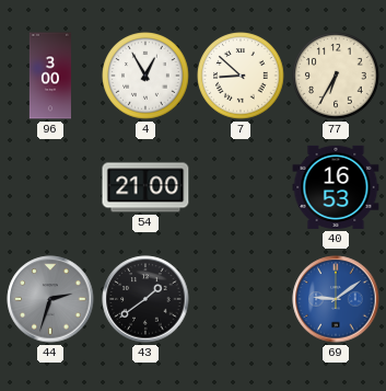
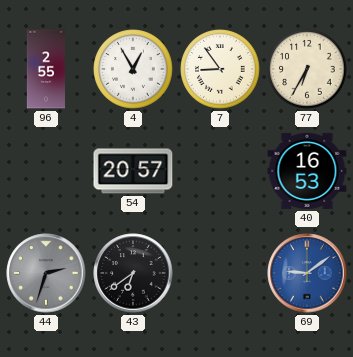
96: 3:00 -> 2:55 (46, 69)
7: 8:52 -> 8:54 (220, 69)
54: 21:00 -> 20:57 (133, 171)
43: 1:39 -> 6:39 (133, 273)
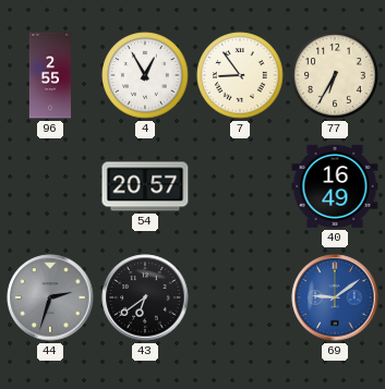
40: 16:53 -> 16:49 (335, 186)
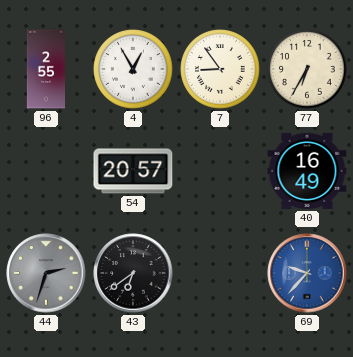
69: 9:09 -> 9:37 (307, 273)
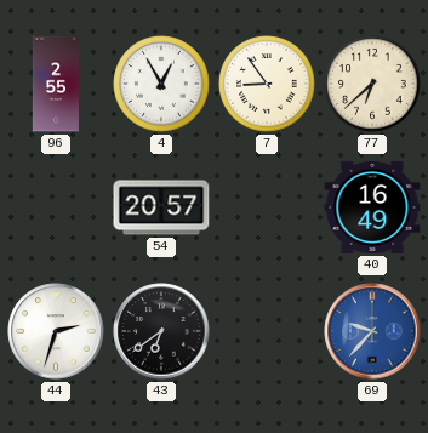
77: 6:35 -> 6:38 (372, 84)
44 dial: grey -> white (56, 331)
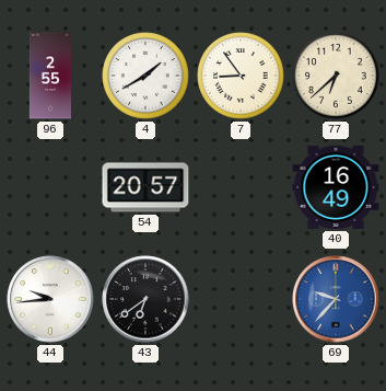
4: 12:55 -> 1:40 (145, 76)
44: 2:33 -> 9:44 (50, 299)
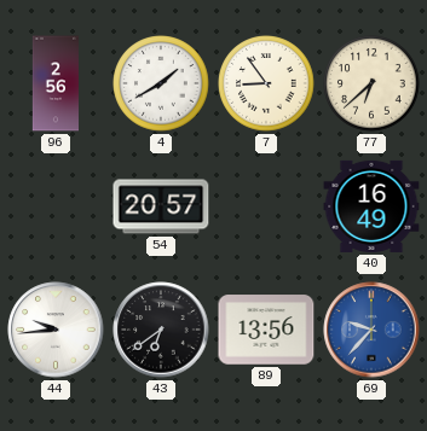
96: 2:55 -> 2:56 (56, 83)
89: none -> 13:56 (266, 330)
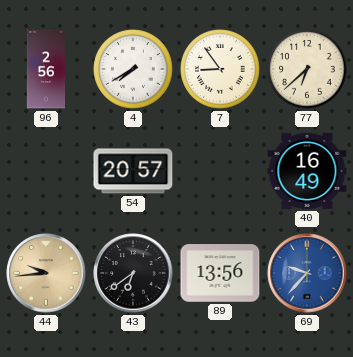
4: 1:40 -> 7:40 (133, 69)
44 dial: white -> champagne (46, 273)
